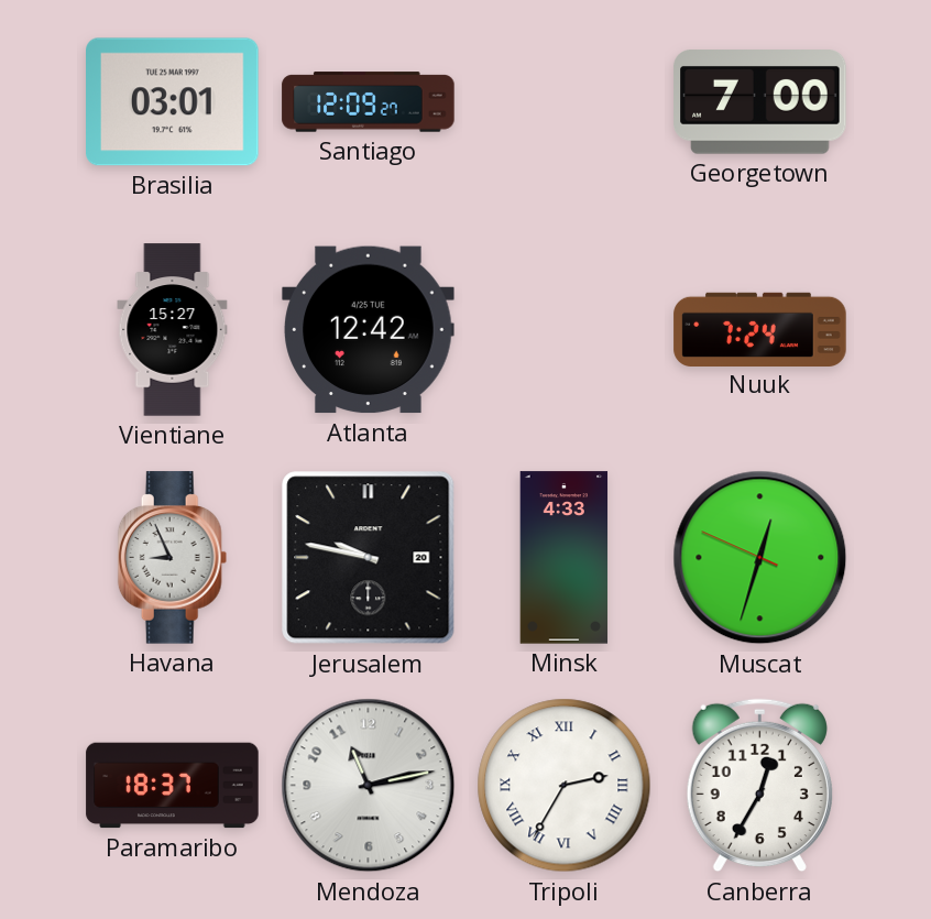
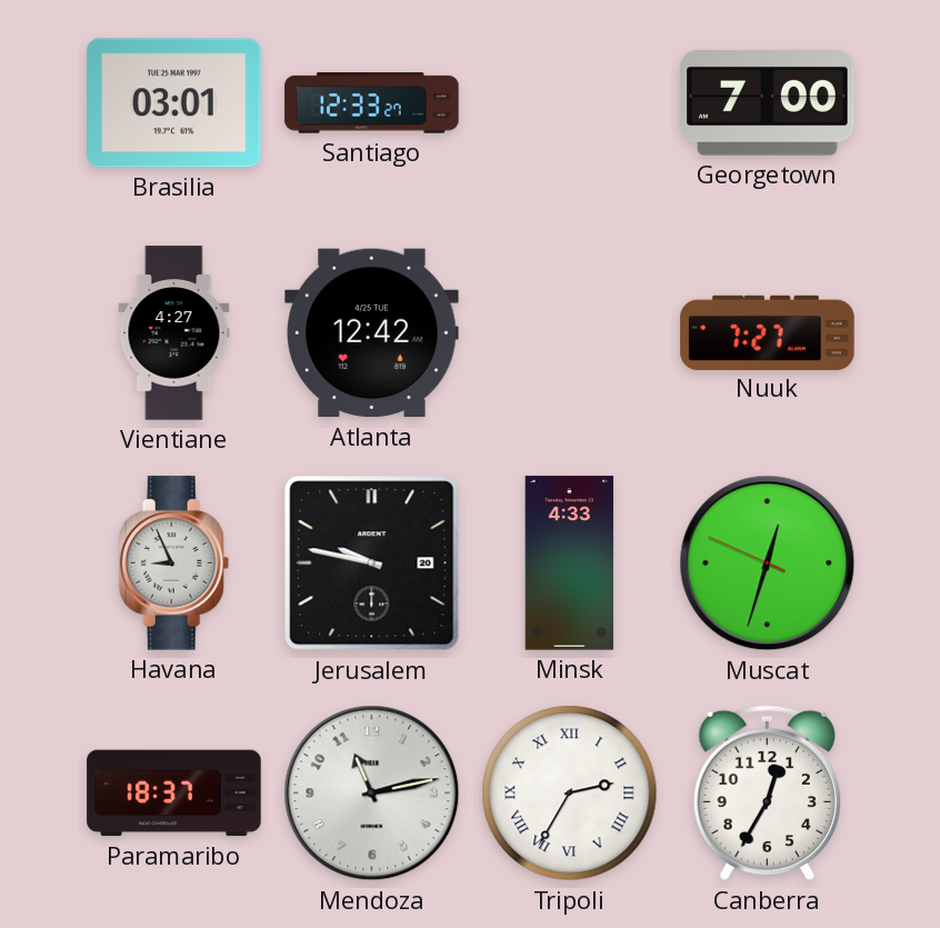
Santiago: 12:09 -> 12:33 (372, 103)
Vientiane: 15:27 -> 4:27 (174, 333)
Nuuk: 7:24 -> 7:27 (768, 332)
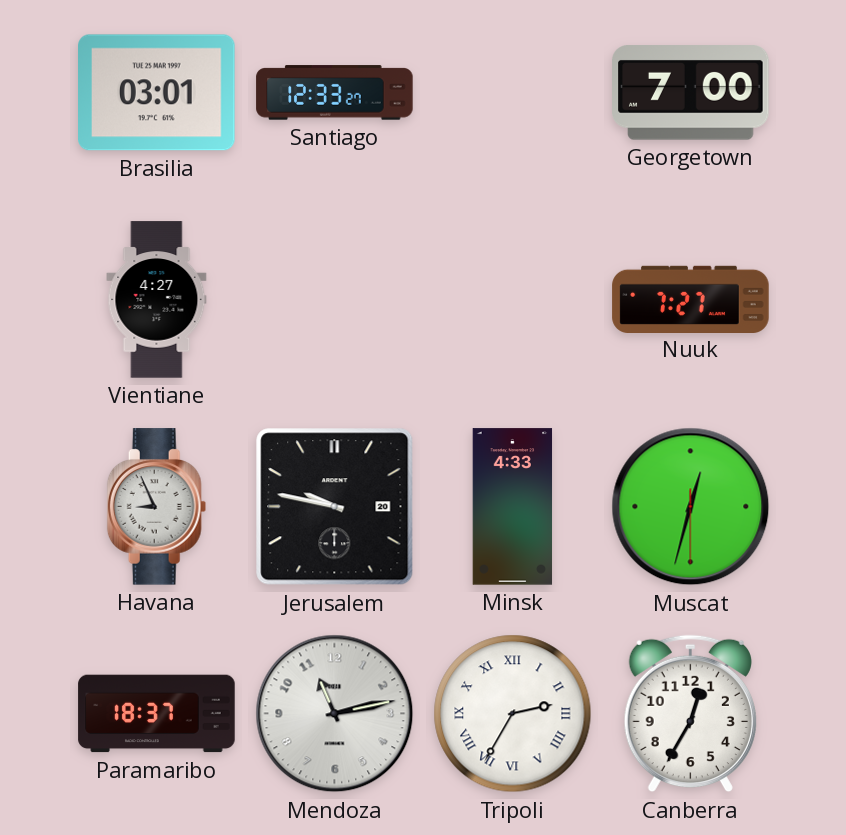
Atlanta: 12:42 -> none (372, 333)
Muscat: 12:32:49 -> 12:32:30 (691, 507)
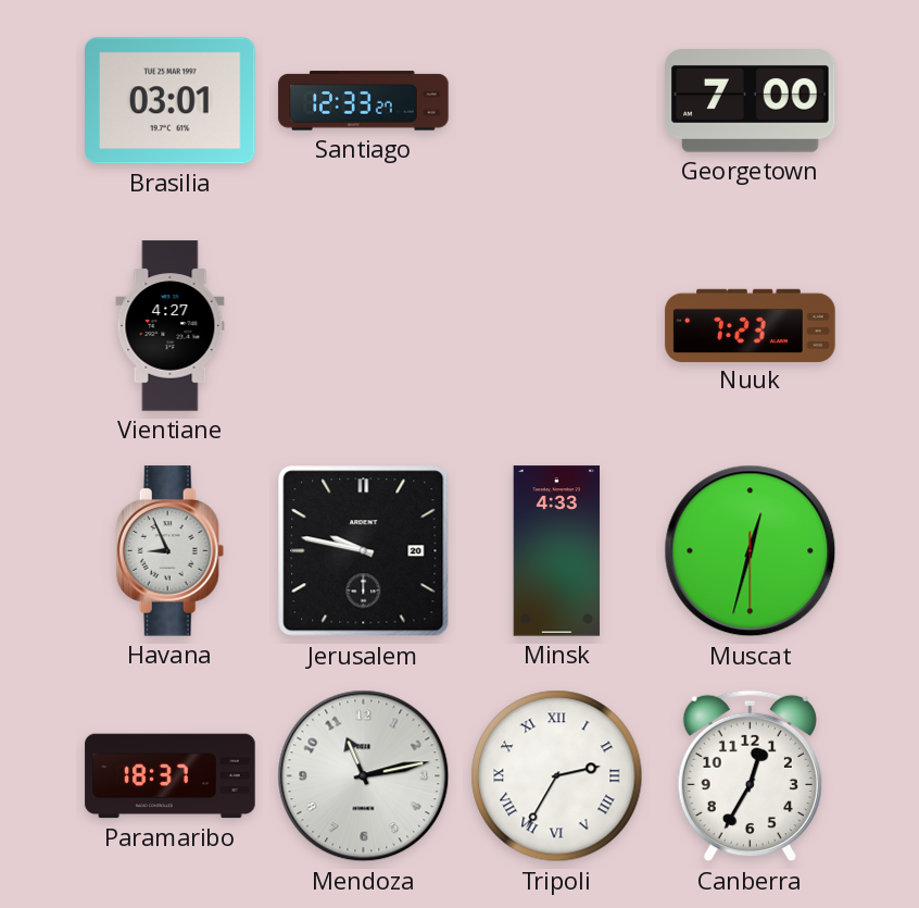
Nuuk: 7:27 -> 7:23 (751, 325)
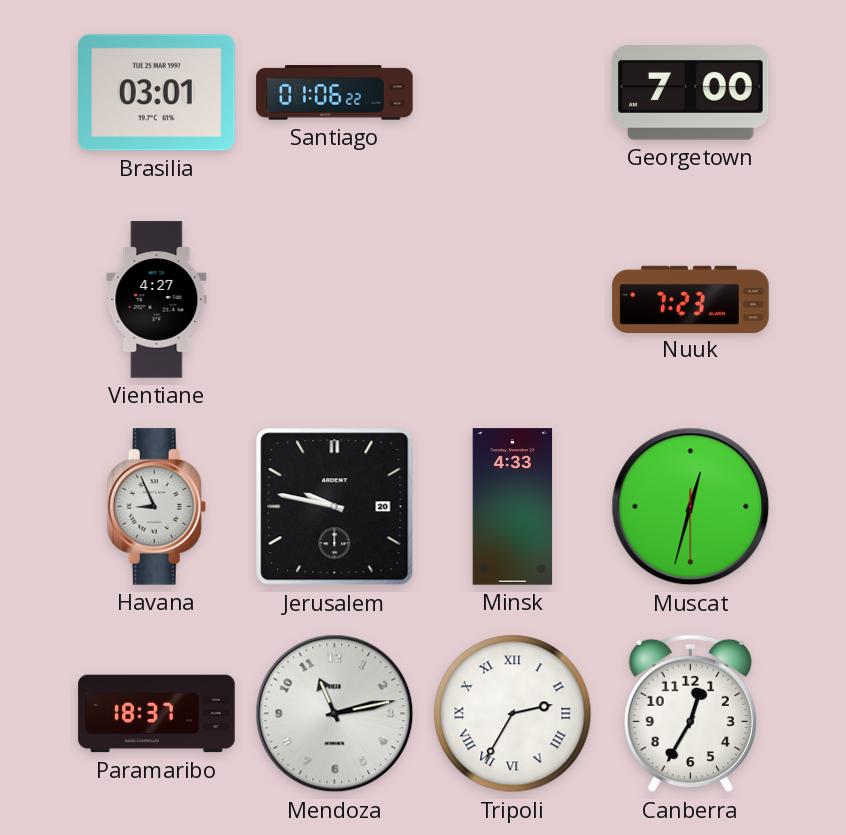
Santiago: 12:33 -> 01:06 (335, 93)
